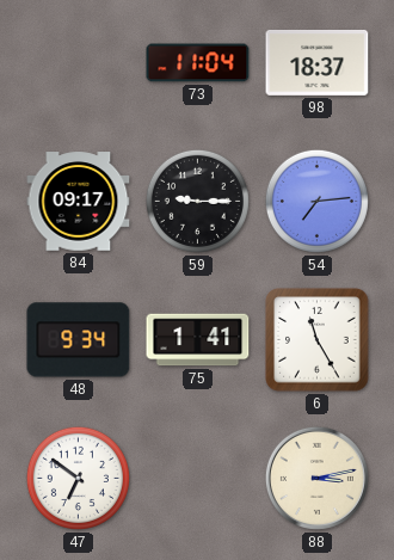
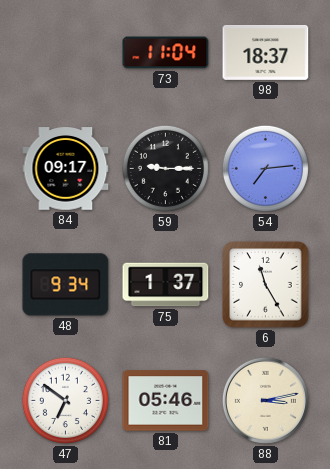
75: 1:41 -> 1:37 (166, 285)
81: none -> 05:46 (166, 401)
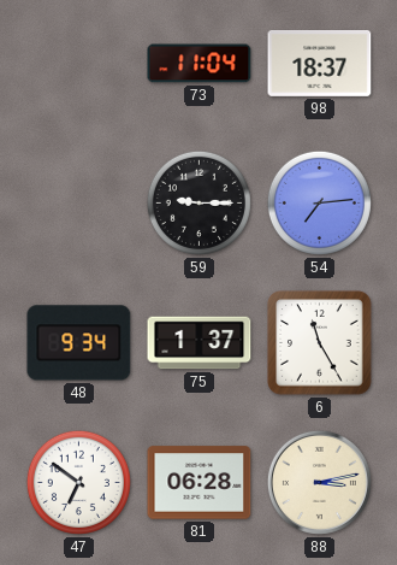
84: 09:17 -> none (66, 169)
81: 05:46 -> 06:28 (200, 483)
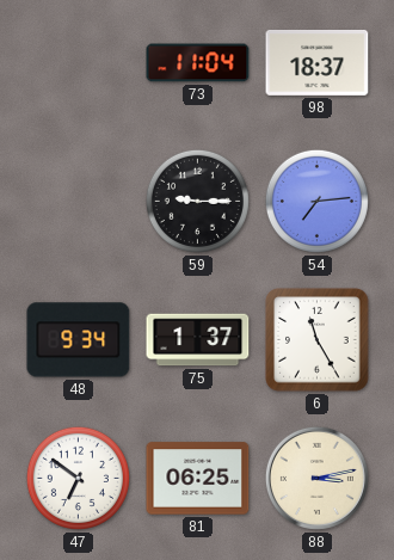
81: 06:28 -> 06:25 (198, 479)
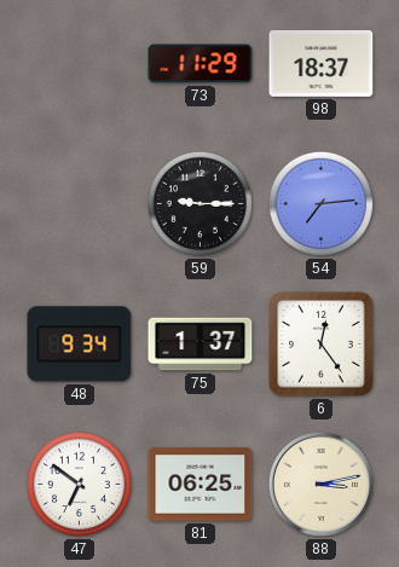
73: 11:04 -> 11:29 (201, 64)
6: 11:25 -> 12:24 (322, 345)
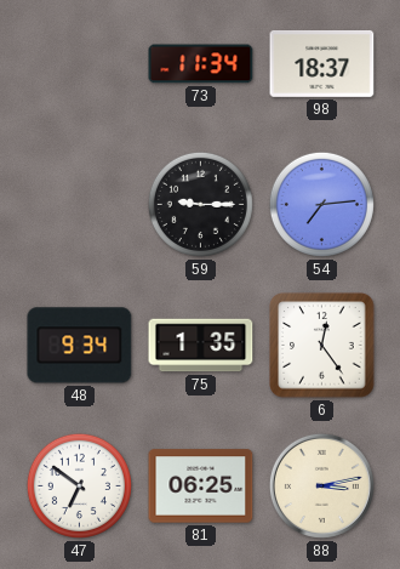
73: 11:29 -> 11:34 (201, 64)
75: 1:37 -> 1:35 (201, 346)
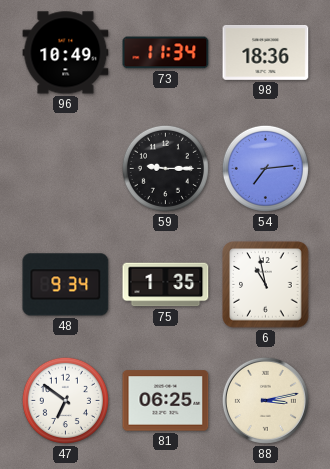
96: none -> 10:49 (66, 53)
98: 18:37 -> 18:36 (266, 52)
6: 12:24 -> 10:58 (266, 285)
